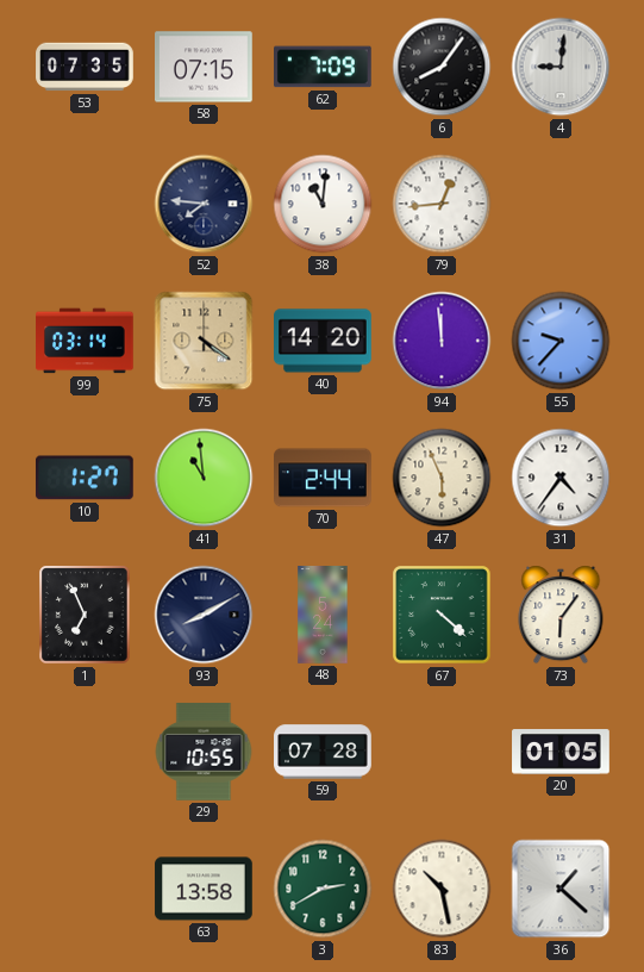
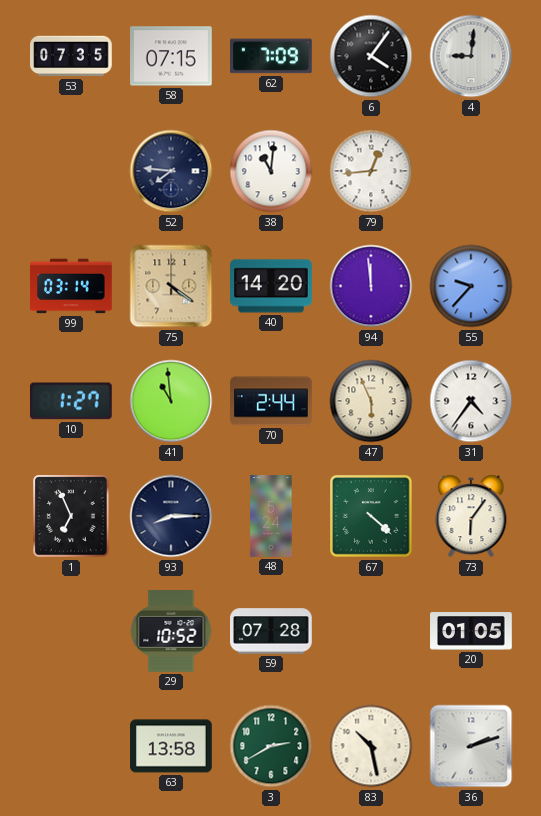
6: 8:06 -> 4:06 (371, 56)
93: 8:10 -> 8:15 (171, 516)
29: 10:55 -> 10:52 (171, 631)
36: 1:22 -> 2:12 (471, 746)
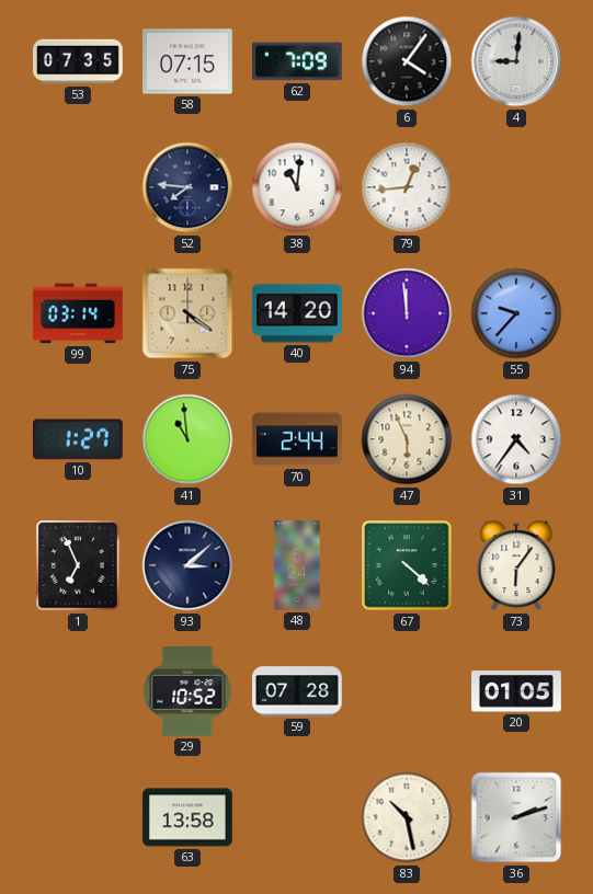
93: 8:15 -> 3:08 (187, 565)
3: 2:40 -> none (271, 746)
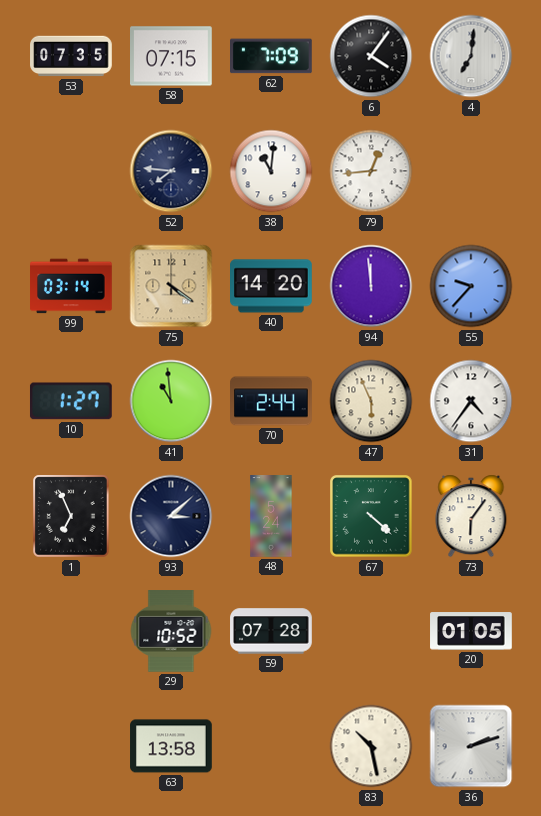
4: 9:01 -> 7:01 (471, 56)
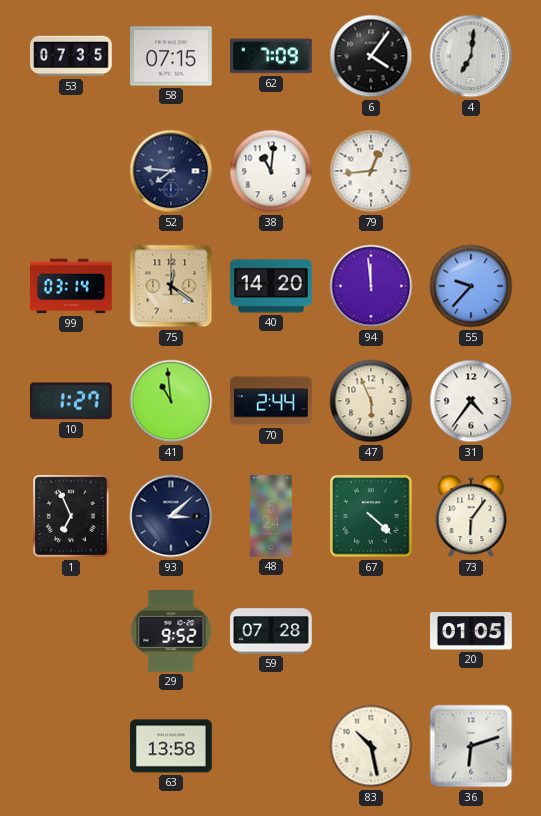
75: 4:21 -> 12:21 (171, 286)
29: 10:52 -> 9:52 (171, 631)
36: 2:12 -> 6:12 (471, 746)
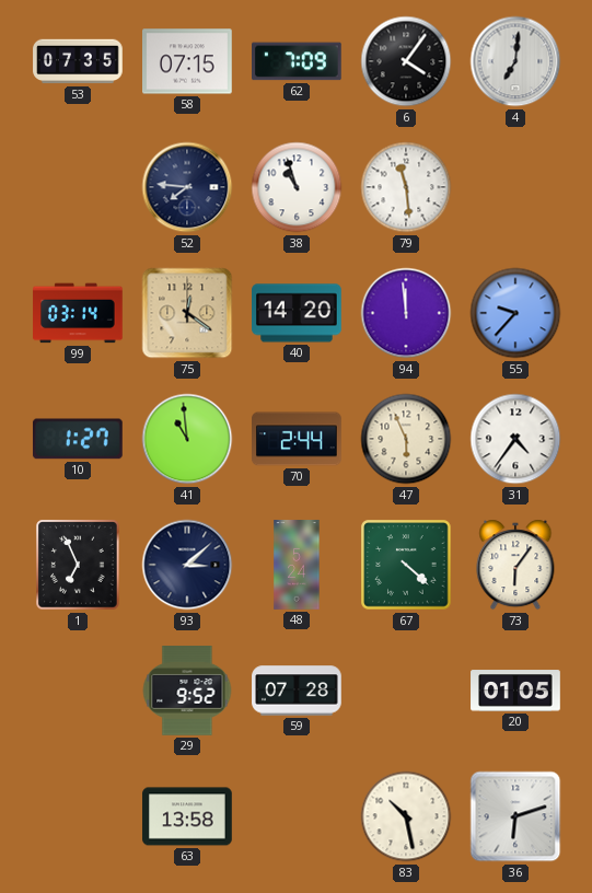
38: 11:01 -> 10:57 (297, 187)
79: 12:44 -> 11:29 (406, 187)
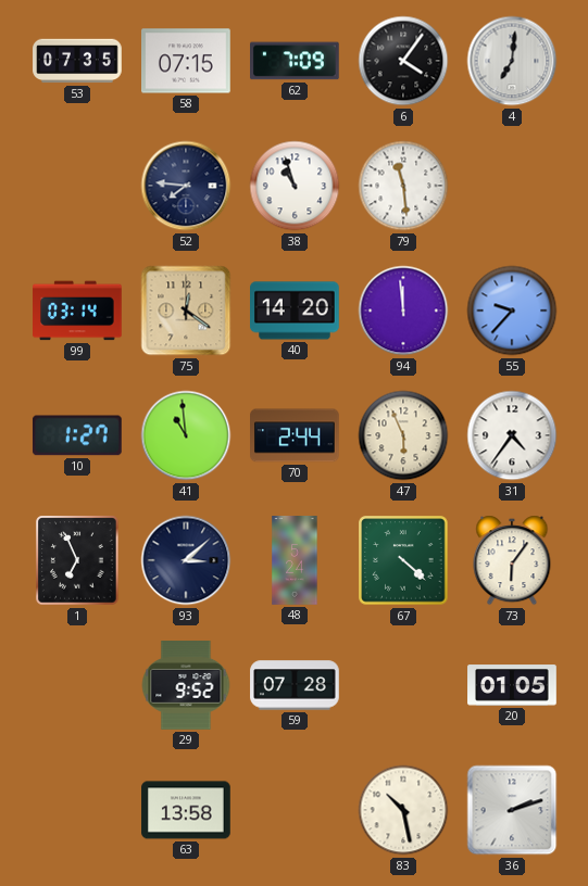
36: 6:12 -> 2:12 (512, 810)
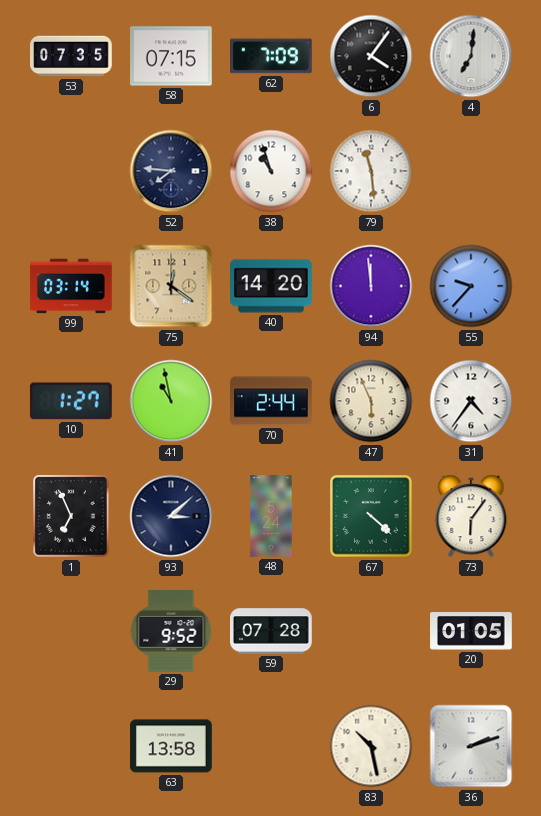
41: 10:59 -> 10:58 (171, 401)
